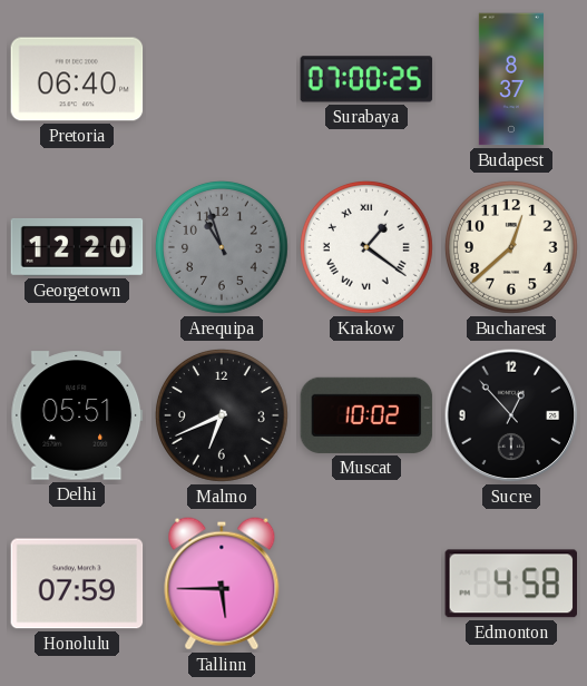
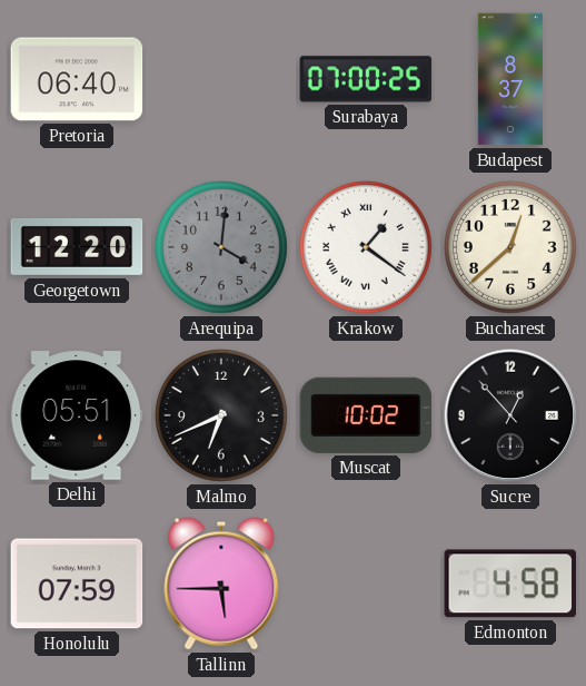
Arequipa: 10:57 -> 4:01 (221, 247)
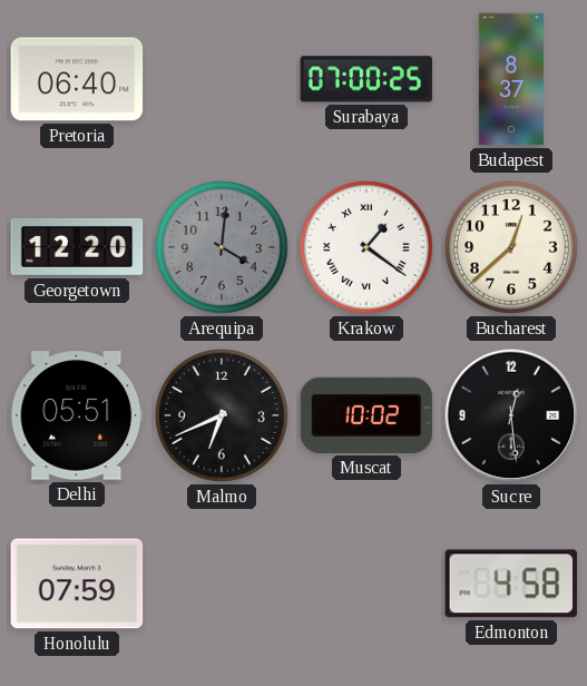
Sucre: 12:53 -> 12:29 (511, 415)
Tallinn: 5:45 -> none (221, 584)
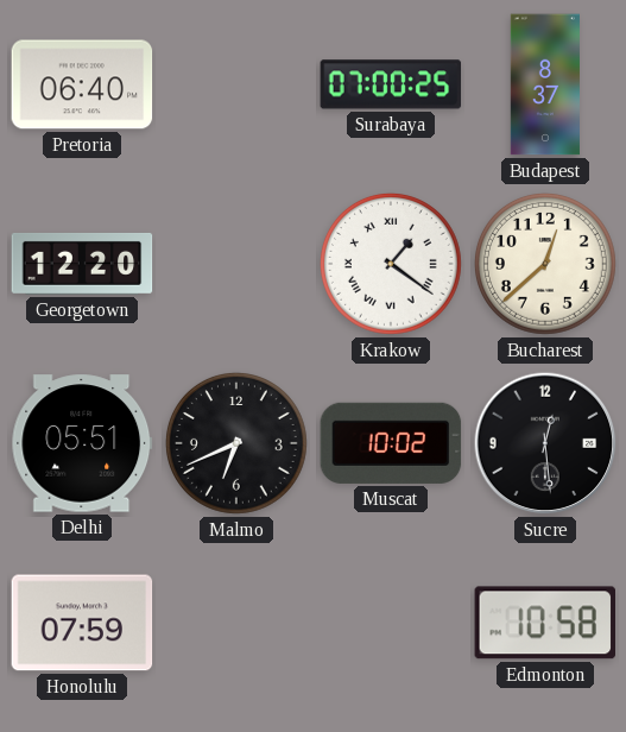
Arequipa: 4:01 -> none (222, 247)
Edmonton: 4:58 -> 10:58 (544, 623)
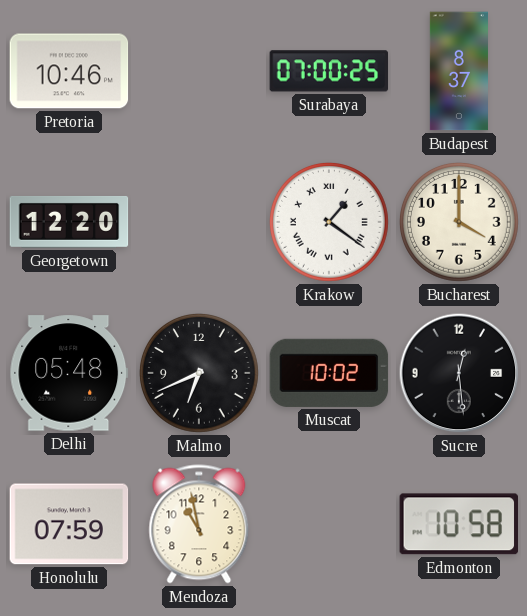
Pretoria: 06:40 -> 10:46 (69, 71)
Bucharest: 12:38 -> 4:00 (459, 222)
Delhi: 05:51 -> 05:48 (69, 373)
Mendoza: none -> 10:58 (199, 524)
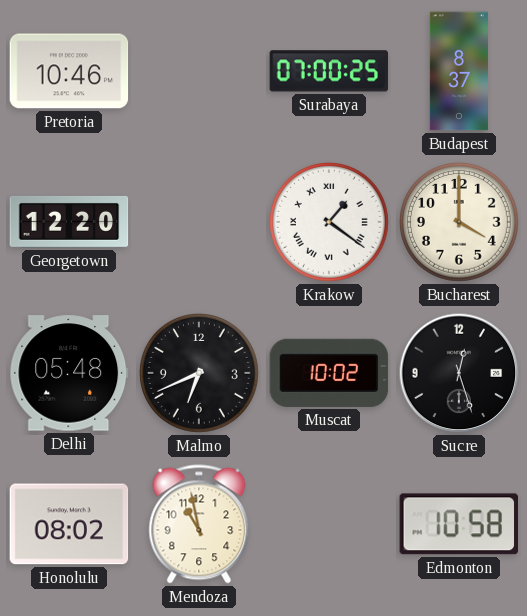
Sucre: 12:29 -> 12:27 (459, 373)
Honolulu: 07:59 -> 08:02 (69, 524)
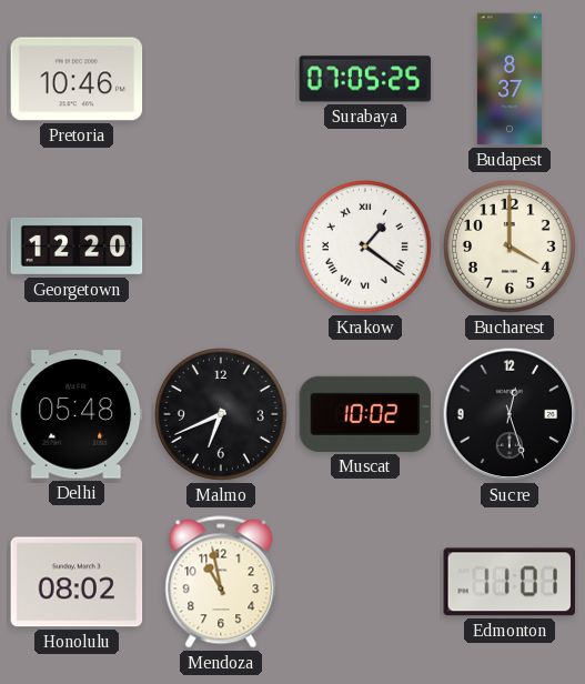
Surabaya: 07:00 -> 07:05 (365, 79)
Edmonton: 10:58 -> 11:01 (508, 582)
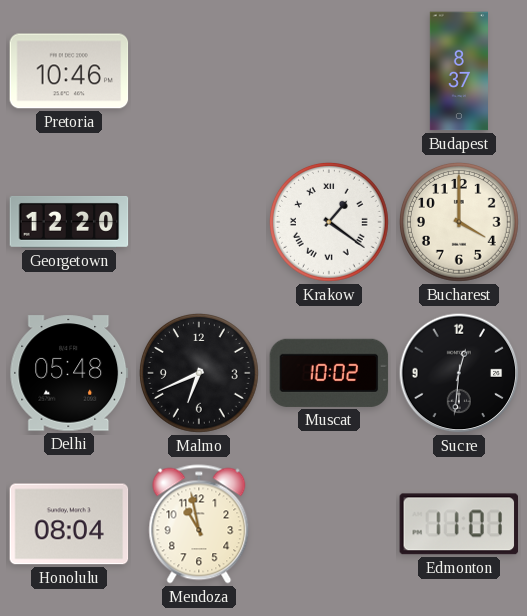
Surabaya: 07:05 -> none (365, 79)
Sucre: 12:27 -> 12:31 (459, 373)
Honolulu: 08:02 -> 08:04 (69, 524)
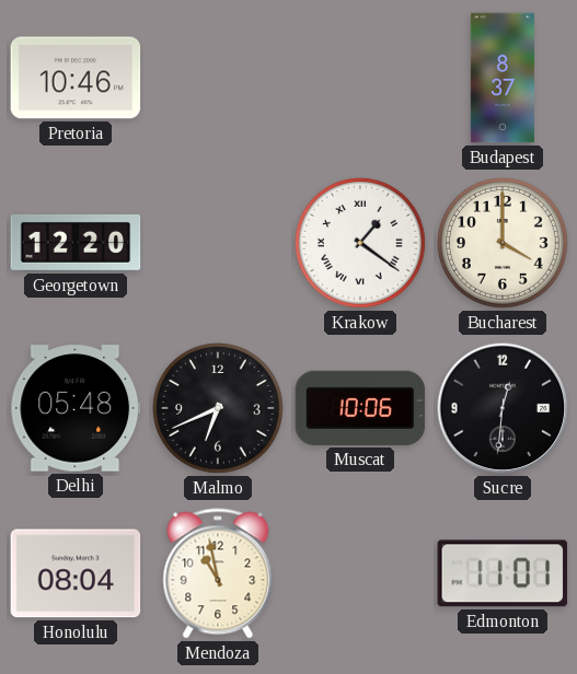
Muscat: 10:02 -> 10:06 (360, 408)
